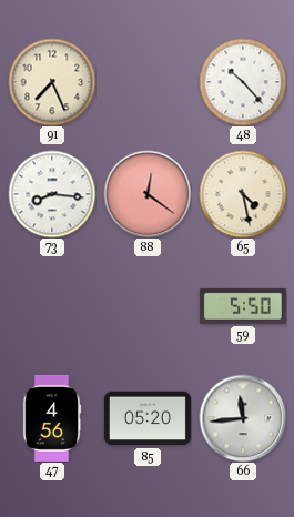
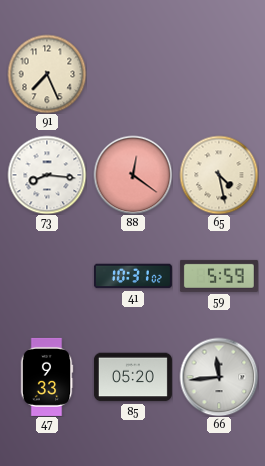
48: 10:23 -> none (243, 82)
41: none -> 10:31 (133, 276)
59: 5:50 -> 5:59 (219, 276)
47: 4:56 -> 9:33 (47, 377)
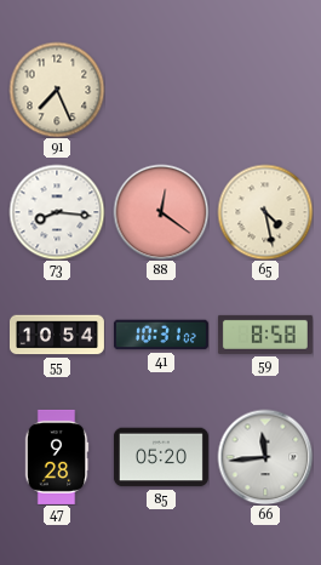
55: none -> 10:54 (57, 335)
59: 5:59 -> 8:58 (265, 335)
47: 9:33 -> 9:28 (57, 457)
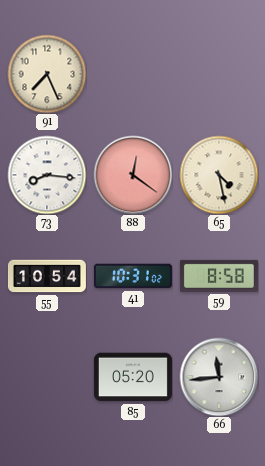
47: 9:28 -> none (57, 457)
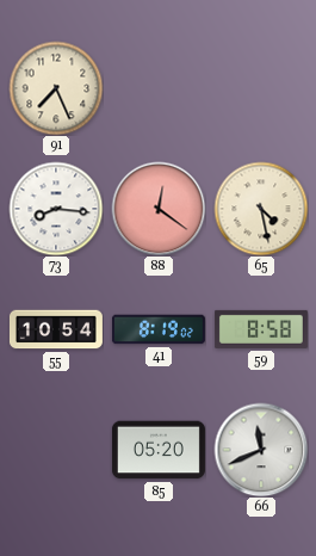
41: 10:31 -> 8:19 (159, 329)
66: 11:44 -> 11:41 (261, 450)
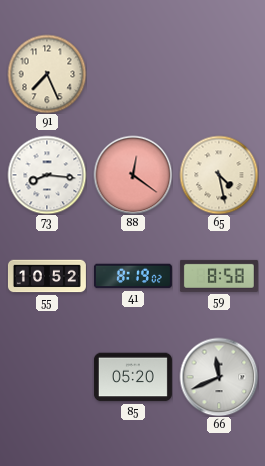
55: 10:54 -> 10:52 (47, 276)
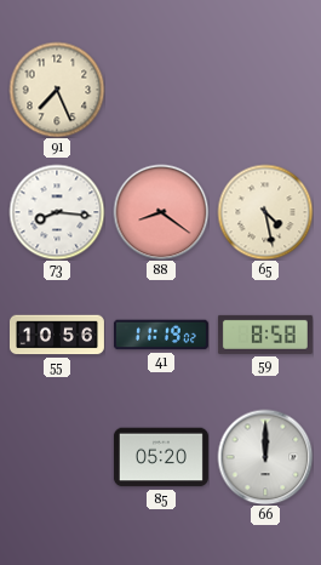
88: 12:21 -> 8:21 (161, 212)
55: 10:52 -> 10:56 (57, 335)
41: 8:19 -> 11:19 (161, 335)
66: 11:41 -> 12:00 (265, 457)
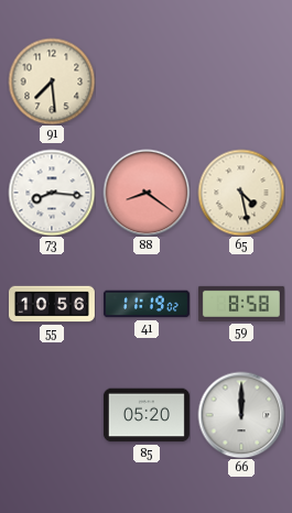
91: 7:26 -> 7:29 (52, 81)
